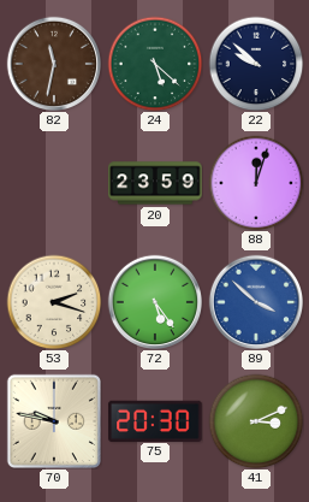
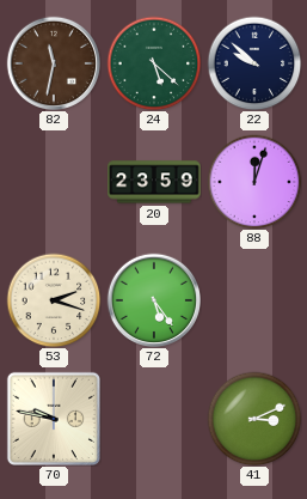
89: 3:52 -> none (255, 301)
75: 20:30 -> none (155, 420)
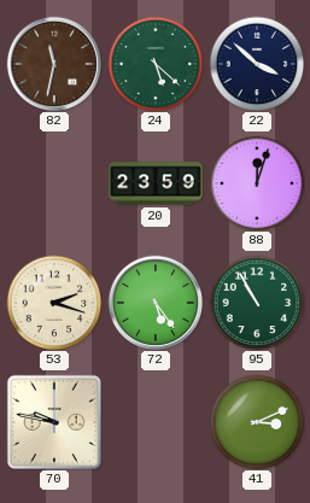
22: 9:52 -> 3:52 (257, 64)
95: none -> 10:55 (257, 303)
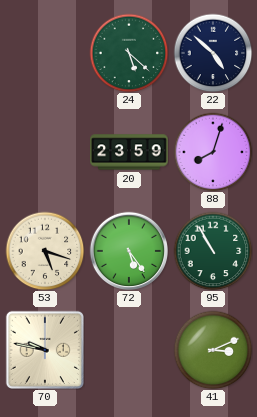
82: 11:32 -> none (53, 63)
22: 3:52 -> 4:52 (213, 53)
88: 12:03 -> 8:03 (213, 152)
53: 2:18 -> 5:18 (45, 251)
